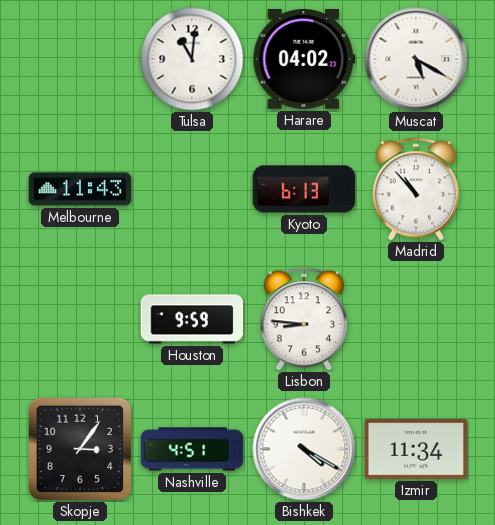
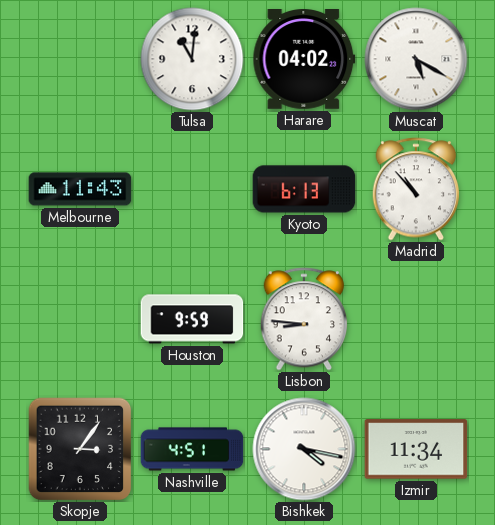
Bishkek: 4:20 -> 4:17 (304, 449)
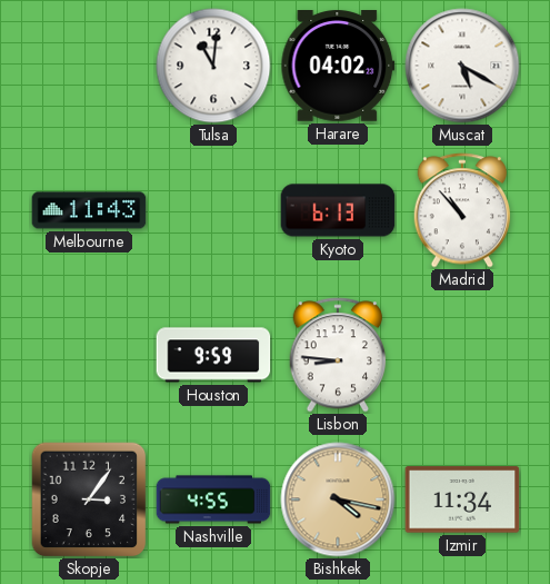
Nashville: 4:51 -> 4:55 (213, 499)
Bishkek dial: white -> champagne (338, 499)
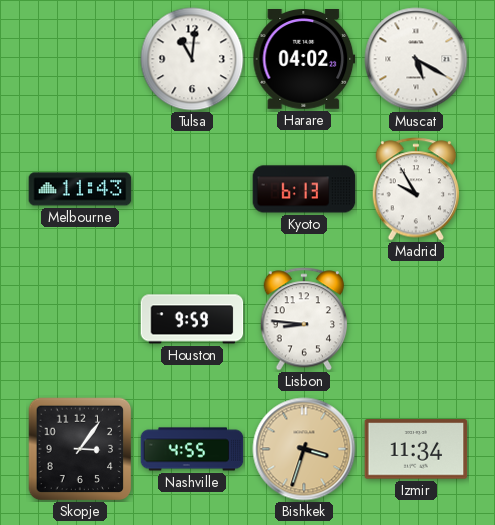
Madrid: 10:53 -> 9:55 (416, 189)
Bishkek: 4:17 -> 3:33 (304, 449)
